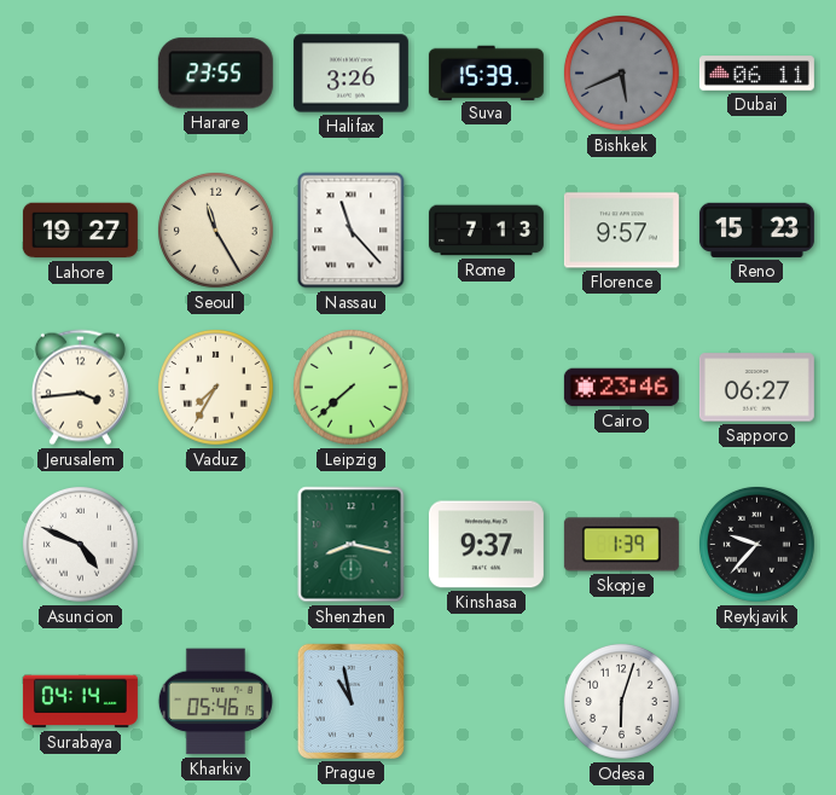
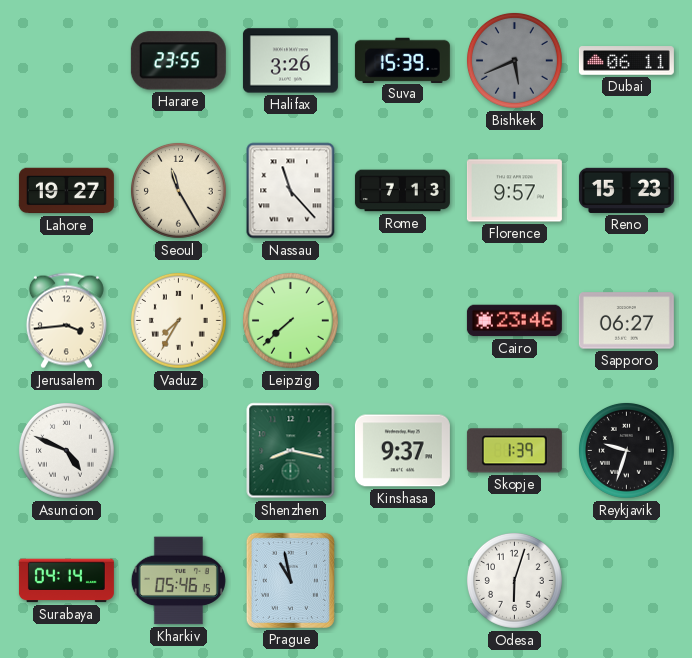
Reykjavik: 9:37 -> 9:33 (626, 450)
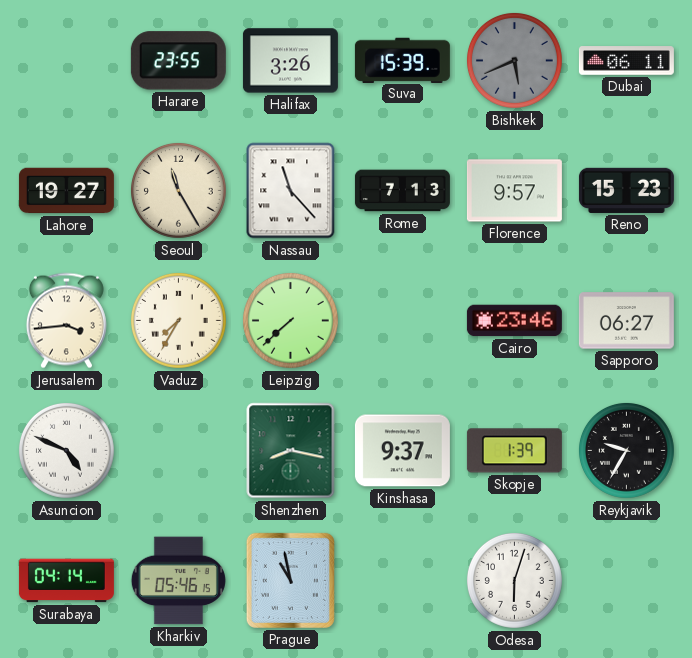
Reykjavik: 9:33 -> 9:35 (626, 450)
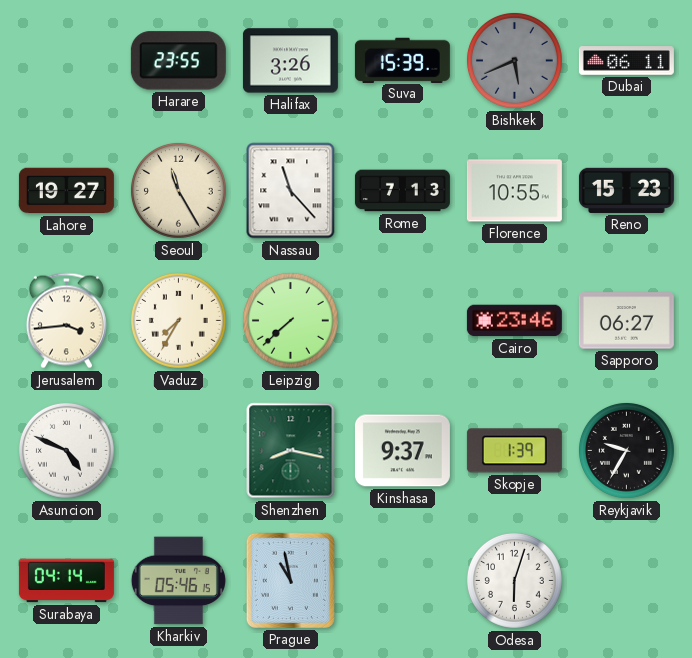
Florence: 9:57 -> 10:55 (514, 191)
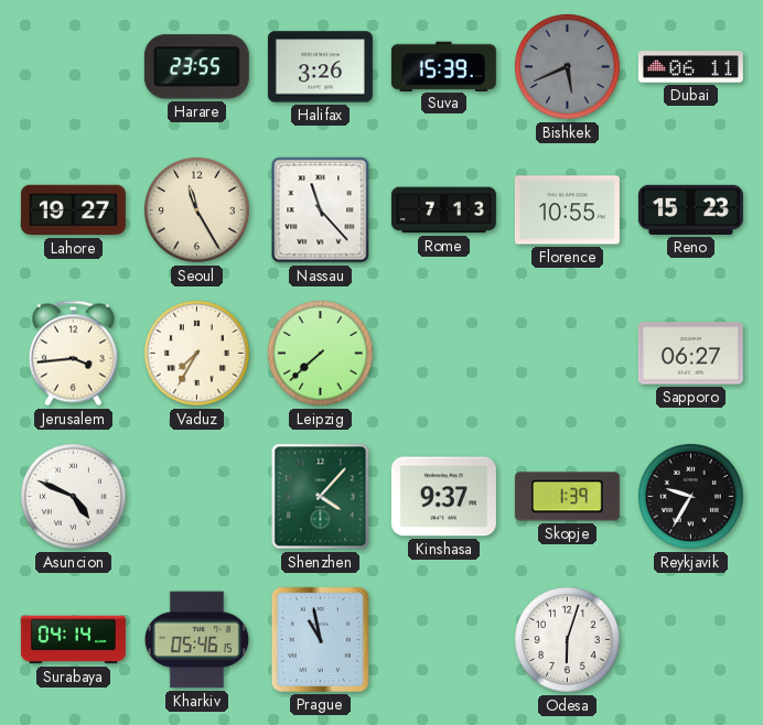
Cairo: 23:46 -> none (514, 321)
Shenzhen: 8:17 -> 4:07 (321, 497)
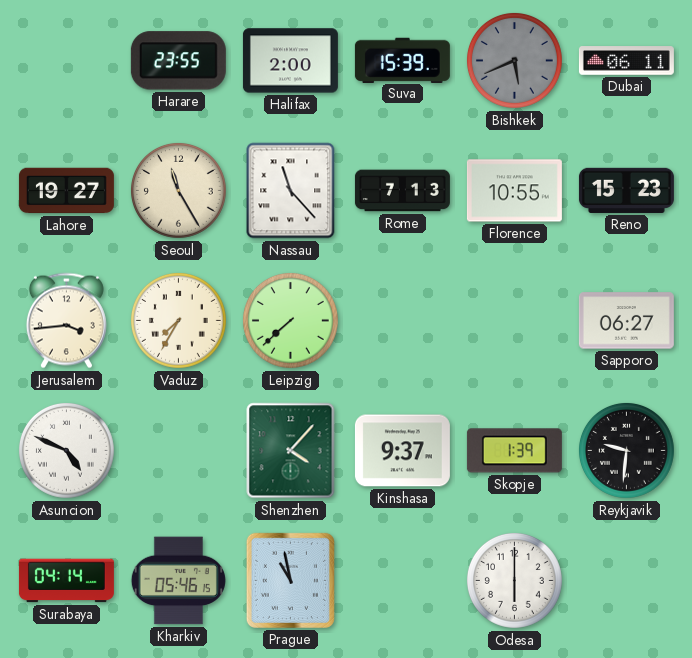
Halifax: 3:26 -> 2:00 (290, 61)
Reykjavik: 9:35 -> 9:31 (626, 450)
Odesa: 6:03 -> 6:00 (514, 580)
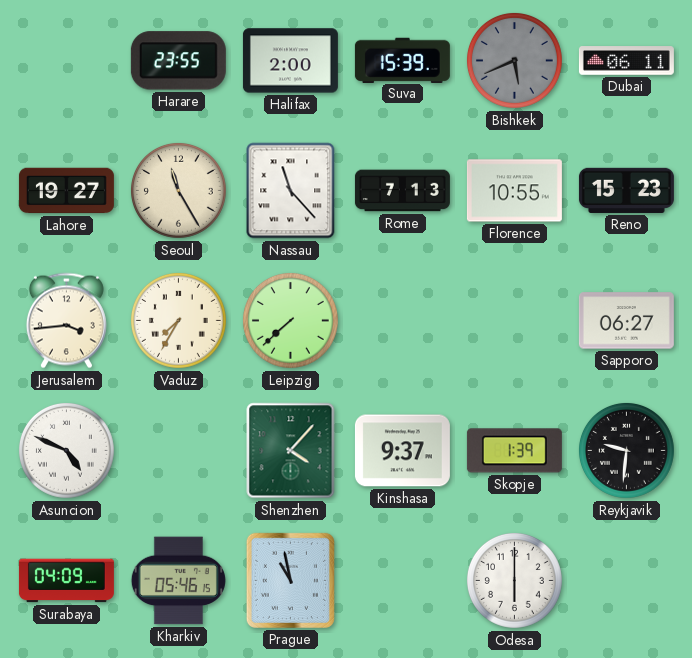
Surabaya: 04:14 -> 04:09 (66, 581)
